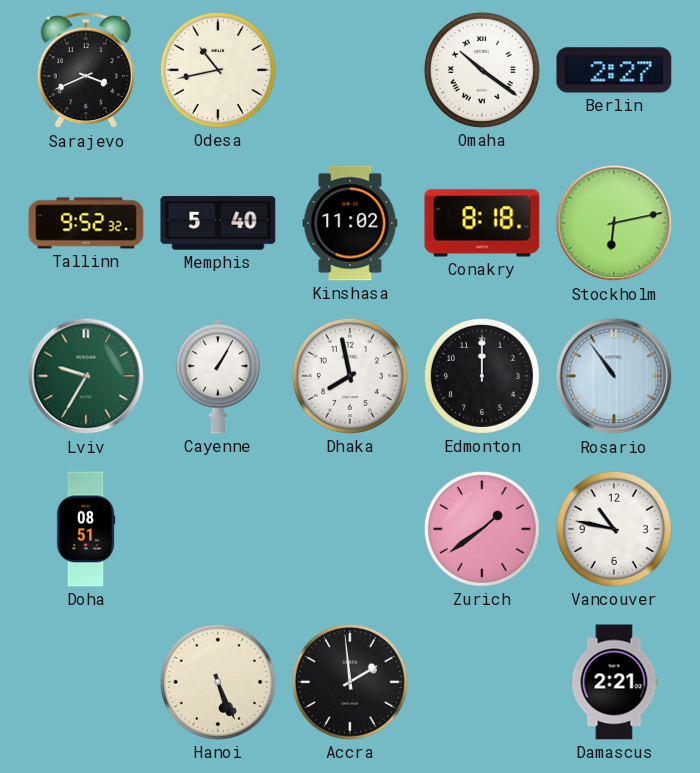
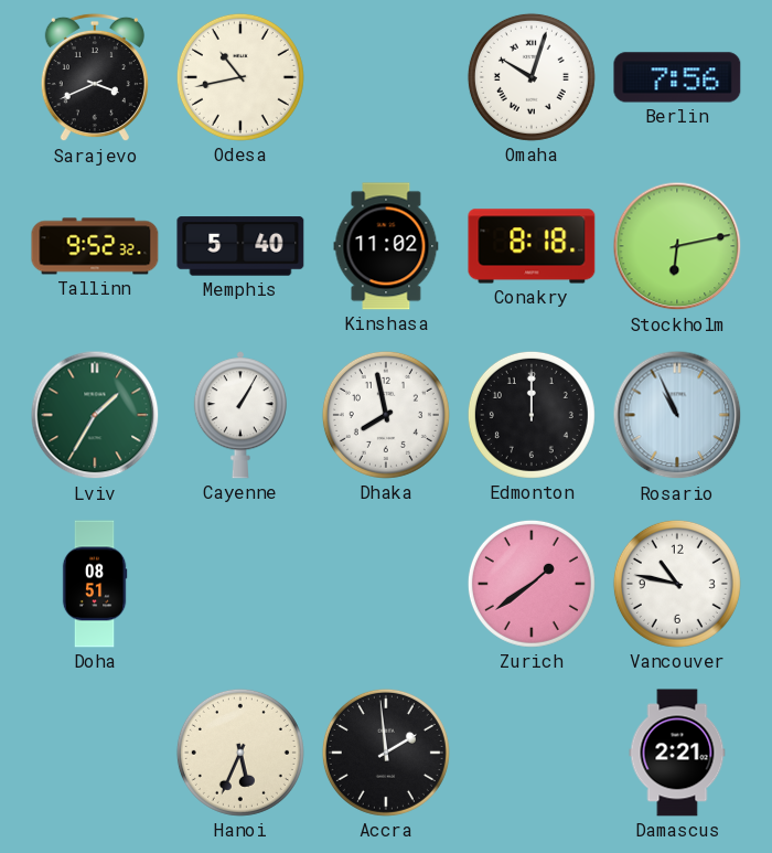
Omaha: 10:21 -> 10:03 (532, 77)
Berlin: 2:27 -> 7:56 (677, 77)
Lviv: 9:35 -> 1:35 (95, 415)
Rosario: 10:54 -> 10:56 (677, 415)
Hanoi: 5:26 -> 5:34 (240, 753)
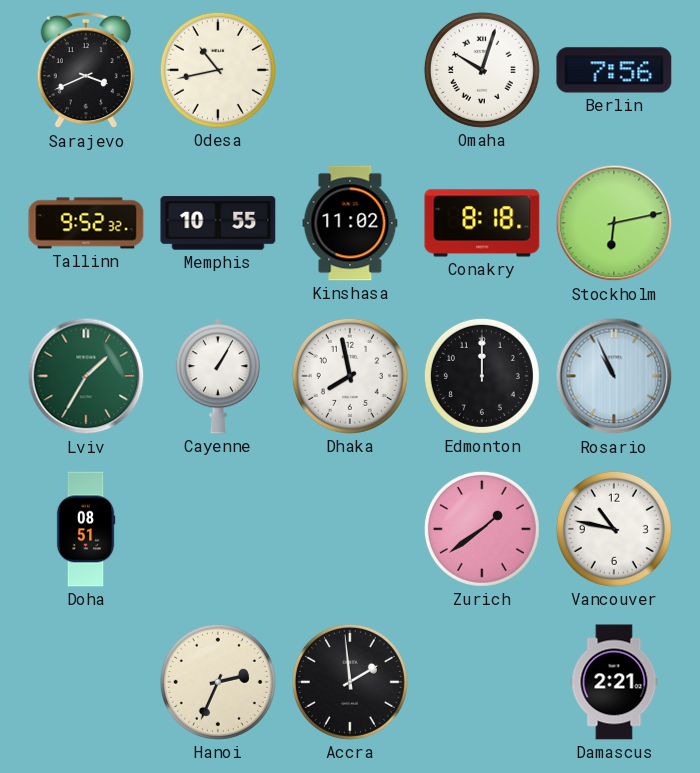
Memphis: 5:40 -> 10:55 (218, 223)
Hanoi: 5:34 -> 2:34 (218, 682)
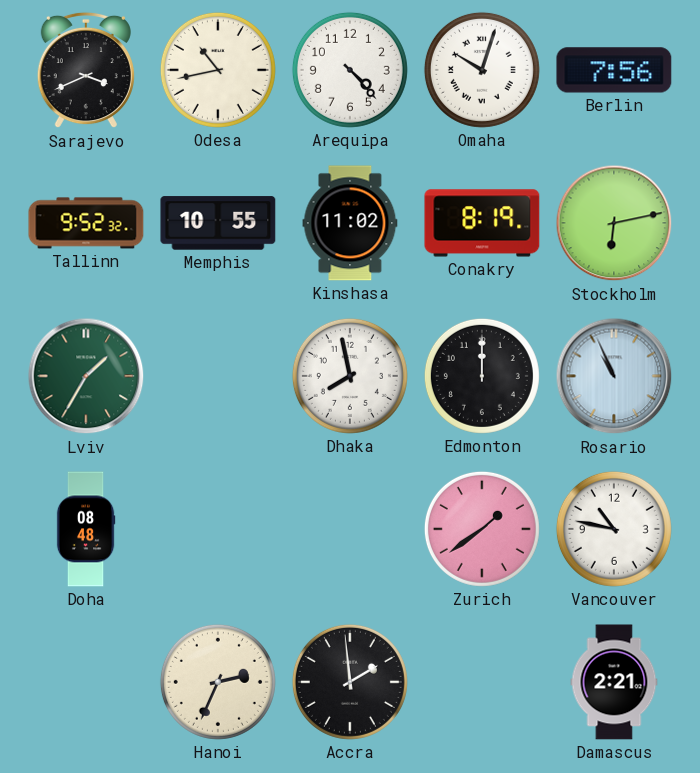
Arequipa: none -> 4:23 (350, 70)
Conakry: 8:18 -> 8:19 (482, 223)
Cayenne: 1:05 -> none (218, 376)
Doha: 08:51 -> 08:48 (86, 529)
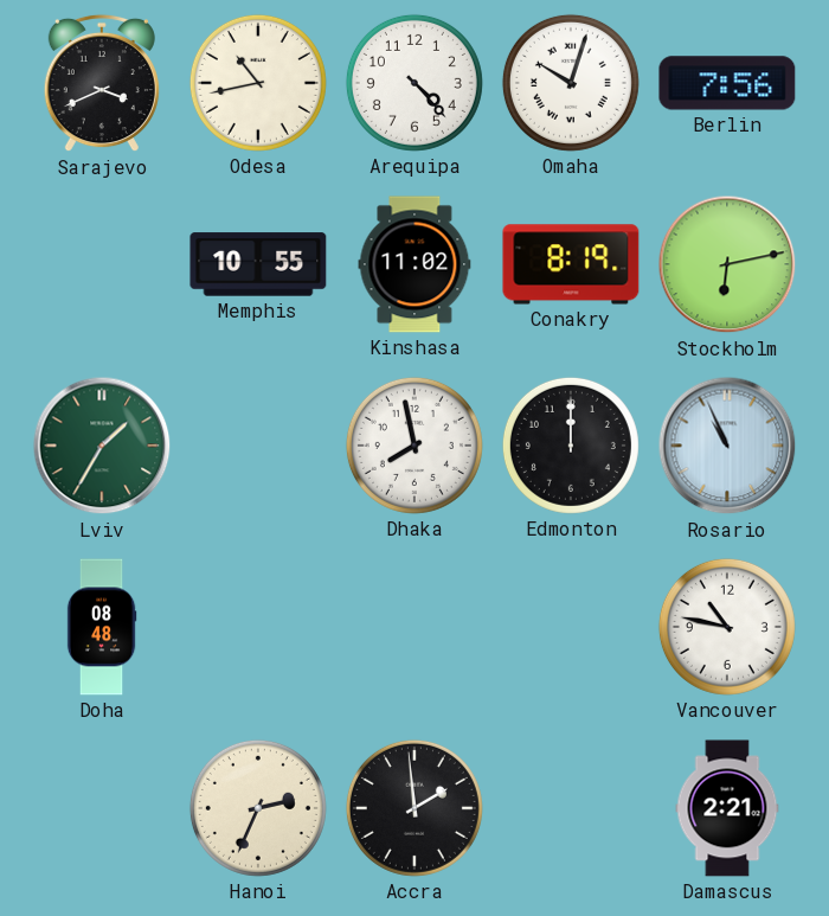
Tallinn: 9:52 -> none (86, 223)
Zurich: 1:39 -> none (482, 529)
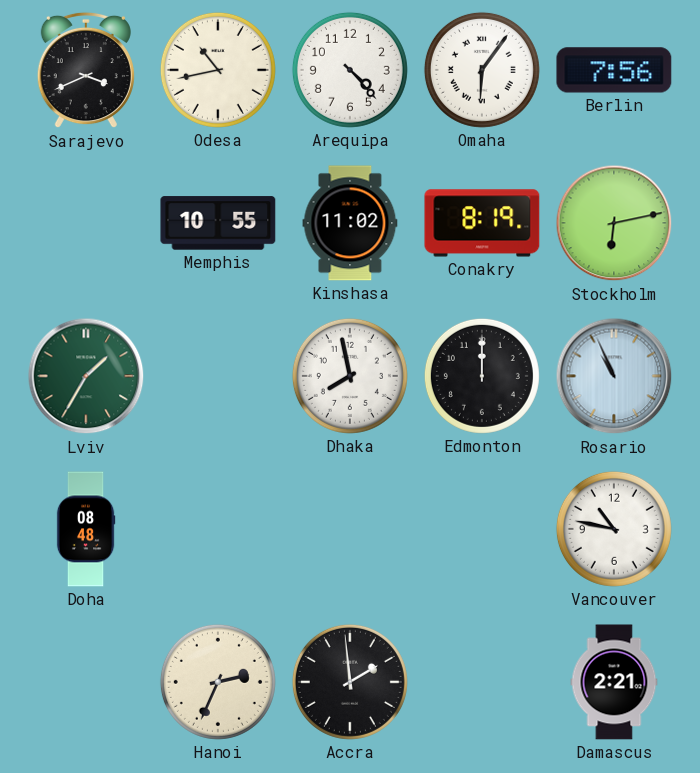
Omaha: 10:03 -> 6:06 (482, 70)
